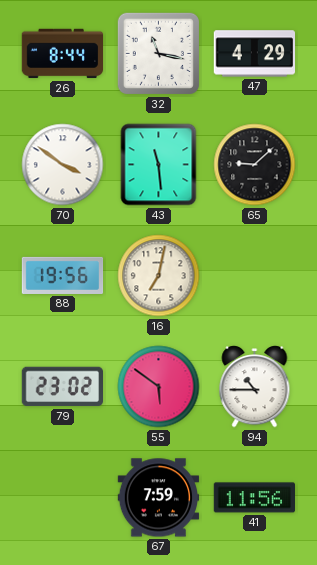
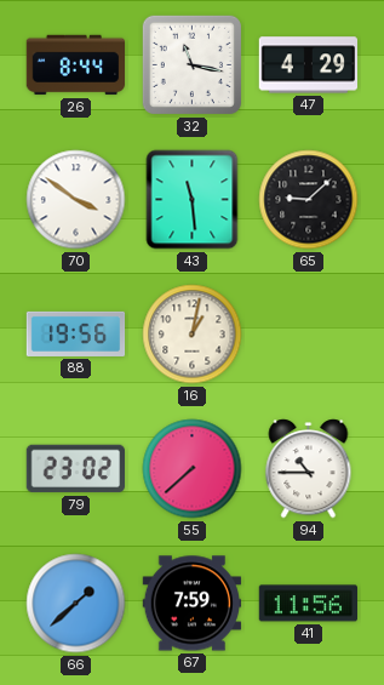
16: 7:02 -> 1:02 (193, 335)
55: 5:51 -> 7:38 (193, 469)
66: none -> 1:38 (76, 604)
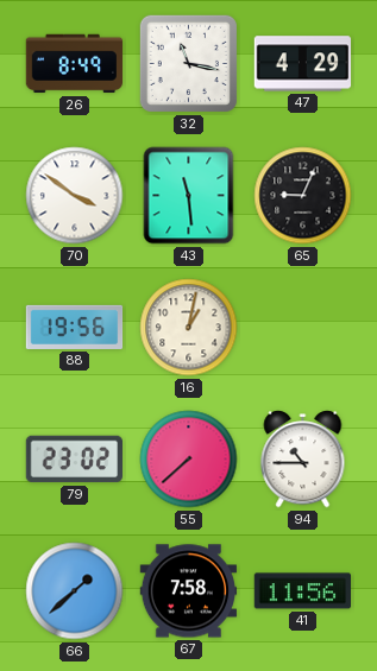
26: 8:44 -> 8:49 (75, 64)
65: 9:08 -> 9:04 (303, 196)
67: 7:59 -> 7:58 (189, 591)
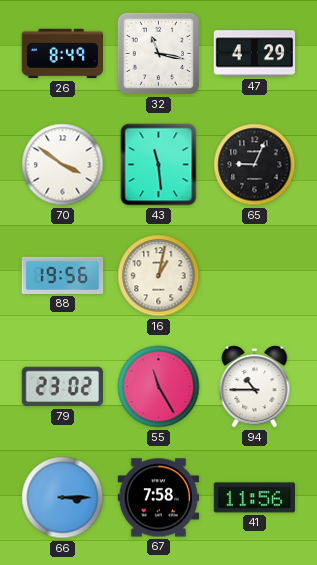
55: 7:38 -> 11:25 (159, 387)
66: 1:38 -> 3:15 (63, 498)
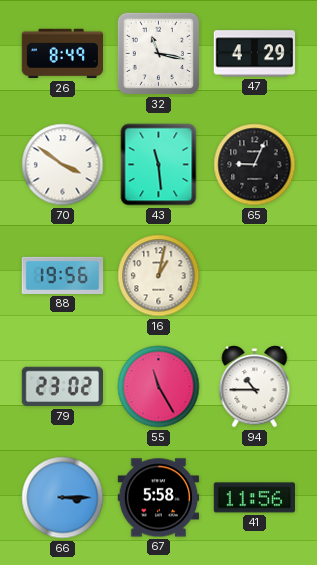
67: 7:58 -> 5:58 (159, 498)
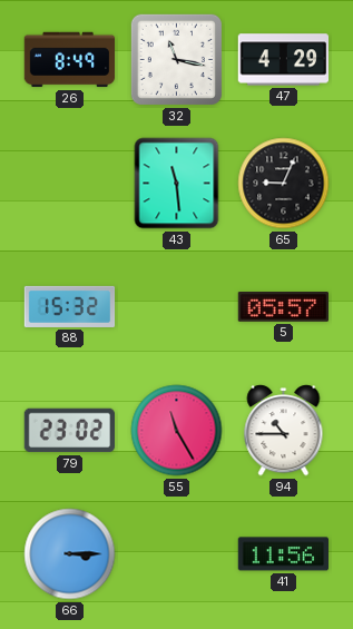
70: 3:51 -> none (63, 165)
88: 19:56 -> 15:32 (70, 306)
16: 1:02 -> none (159, 276)
5: none -> 05:57 (283, 307)
67: 5:58 -> none (159, 498)
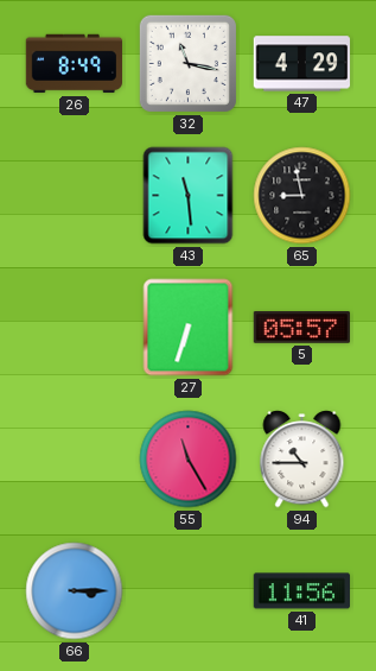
65: 9:04 -> 8:58 (302, 196)
88: 15:32 -> none (70, 306)
27: none -> 6:33 (189, 328)
79: 23:02 -> none (69, 431)
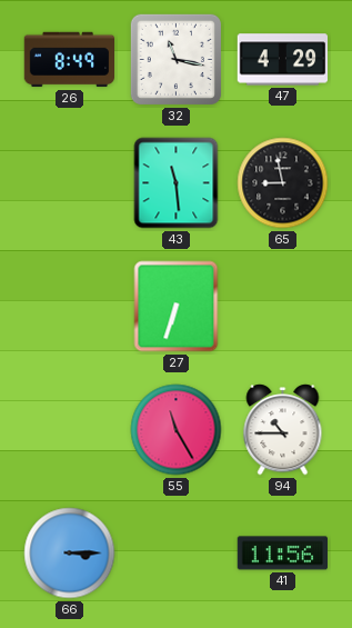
5: 05:57 -> none (301, 328)
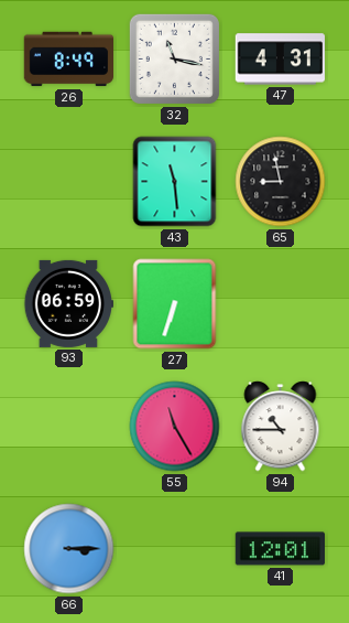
47: 4:29 -> 4:31 (281, 60)
93: none -> 06:59 (69, 303)
41: 11:56 -> 12:01 (280, 549)
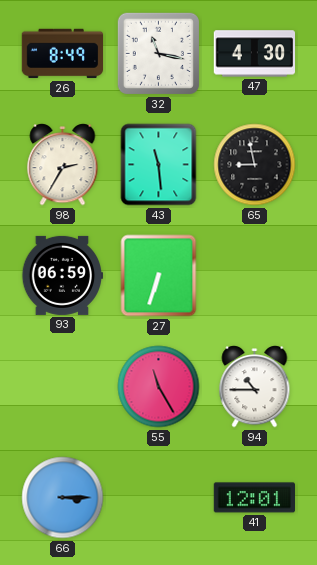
47: 4:31 -> 4:30 (255, 54)
98: none -> 2:35 (63, 165)
